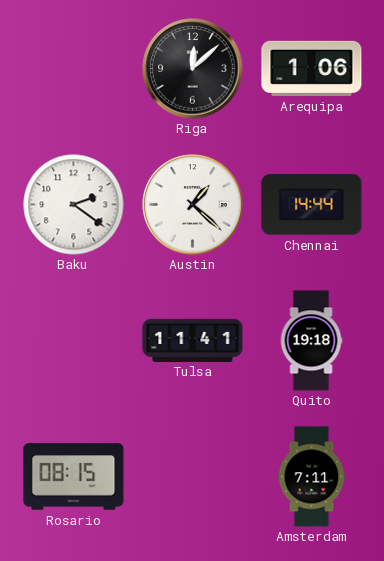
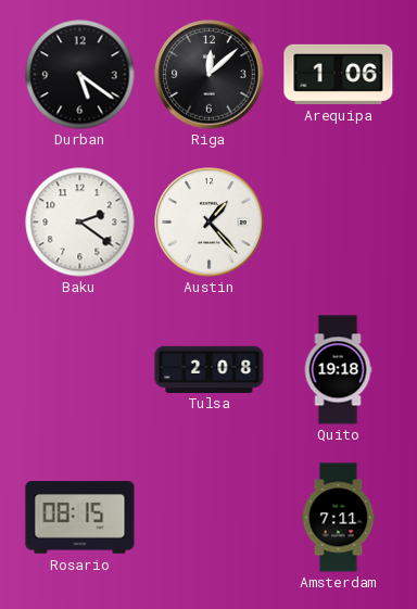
Durban: none -> 5:21 (80, 75)
Austin: 1:22 -> 1:23 (210, 223)
Chennai: 14:44 -> none (312, 205)
Tulsa: 11:41 -> 2:08 (210, 369)
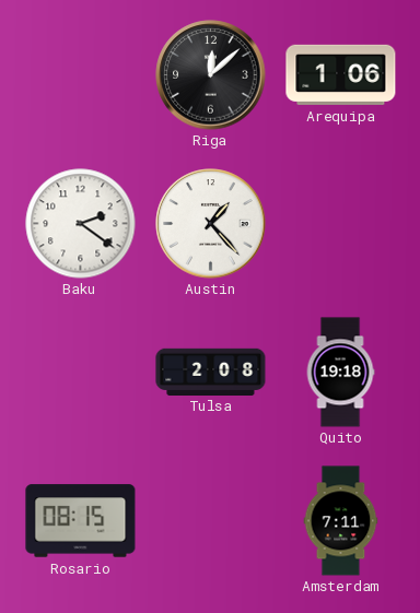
Durban: 5:21 -> none (80, 75)
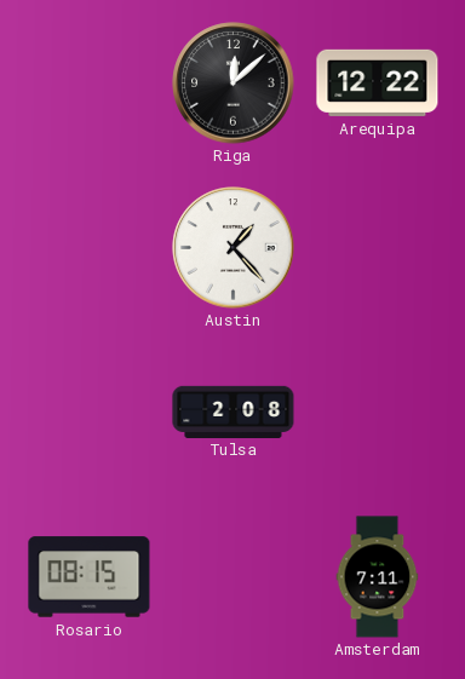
Arequipa: 1:06 -> 12:22 (378, 82)
Baku: 2:21 -> none (81, 224)
Quito: 19:18 -> none (340, 373)
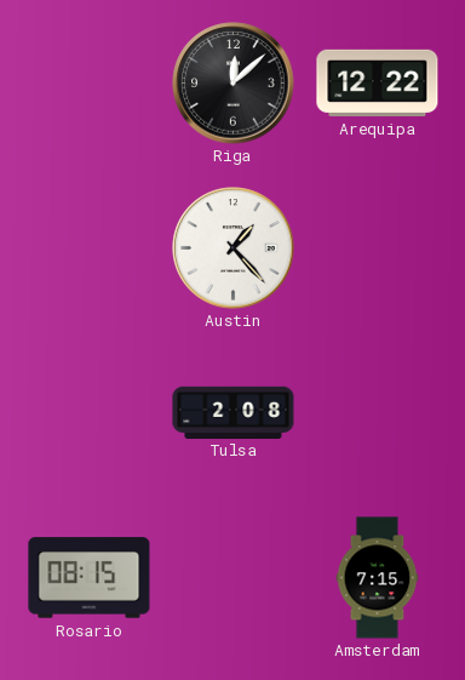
Amsterdam: 7:11 -> 7:15 (378, 578)
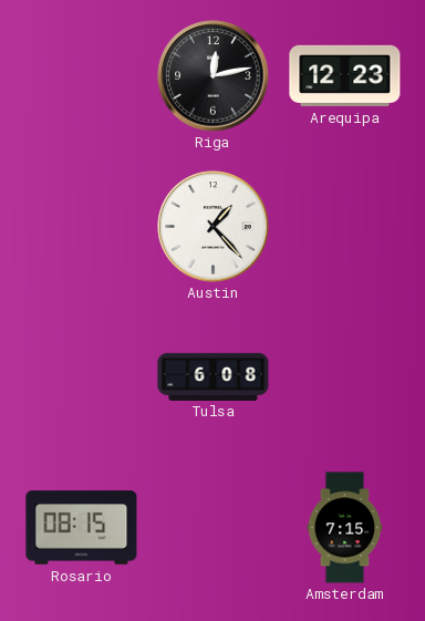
Riga: 12:08 -> 12:13 (214, 76)
Arequipa: 12:22 -> 12:23 (345, 75)
Tulsa: 2:08 -> 6:08 (214, 376)
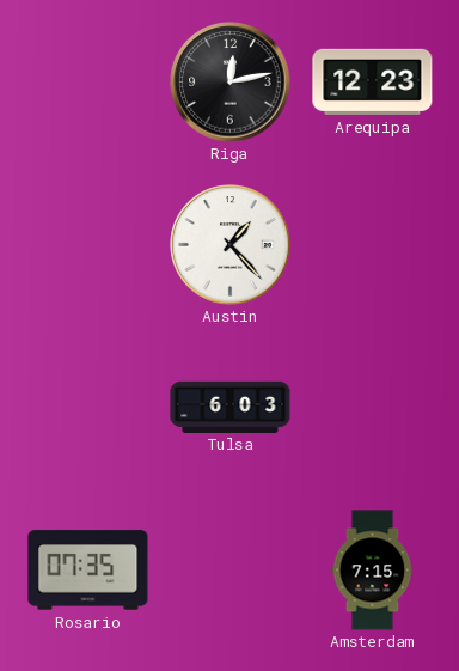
Tulsa: 6:08 -> 6:03 (231, 407)
Rosario: 08:15 -> 07:35 (88, 571)
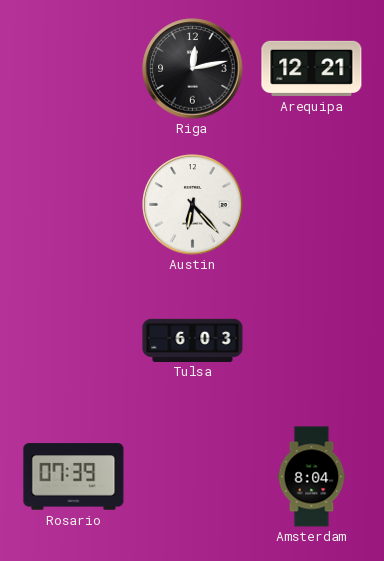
Arequipa: 12:23 -> 12:21 (312, 68)
Austin: 1:23 -> 6:23 (193, 205)
Rosario: 07:35 -> 07:39 (74, 477)
Amsterdam: 7:15 -> 8:04 (312, 477)
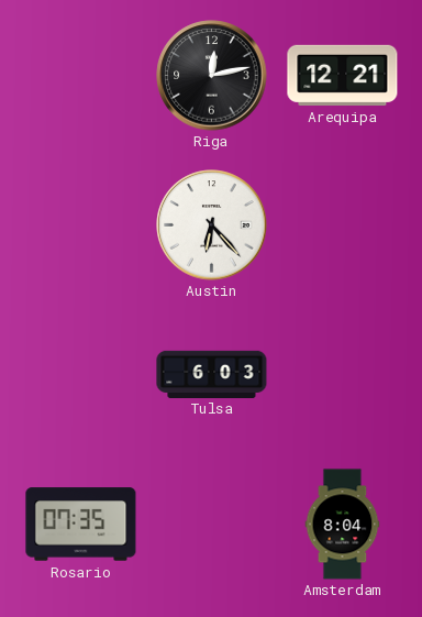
Rosario: 07:39 -> 07:35 (81, 525)
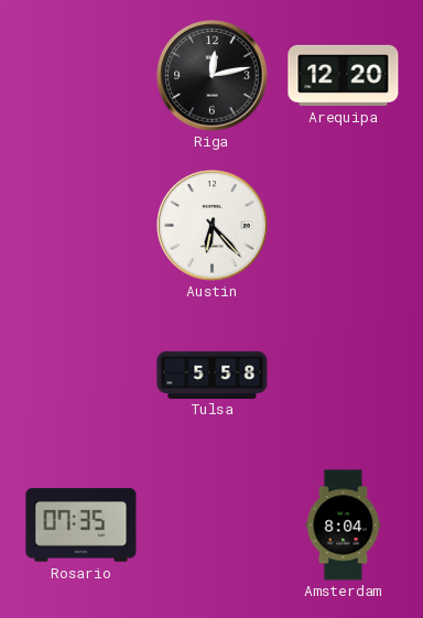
Arequipa: 12:21 -> 12:20 (344, 75)
Tulsa: 6:03 -> 5:58 (213, 375)
